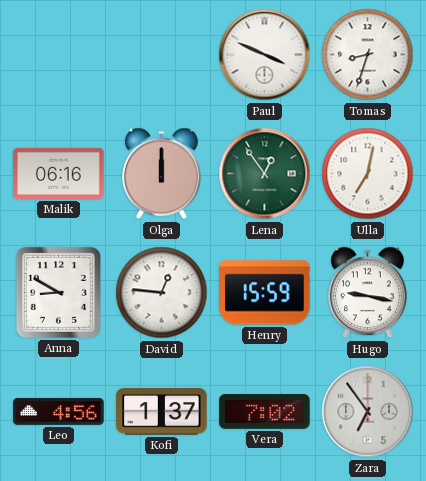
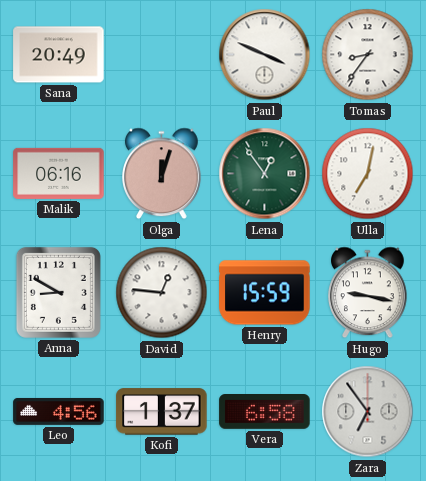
Sana: none -> 20:49 (59, 55)
Tomas: 8:33 -> 8:36 (368, 55)
Olga: 12:00 -> 12:03 (162, 174)
Vera: 7:02 -> 6:58 (265, 412)
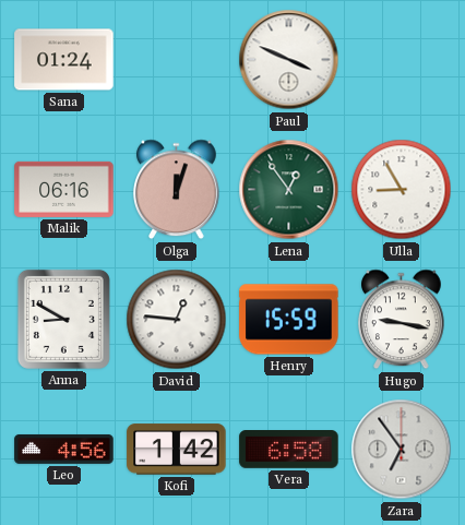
Sana: 20:49 -> 01:24 (64, 60)
Tomas: 8:36 -> none (368, 55)
Ulla: 7:02 -> 8:55 (402, 190)
Kofi: 1:37 -> 1:42 (177, 450)
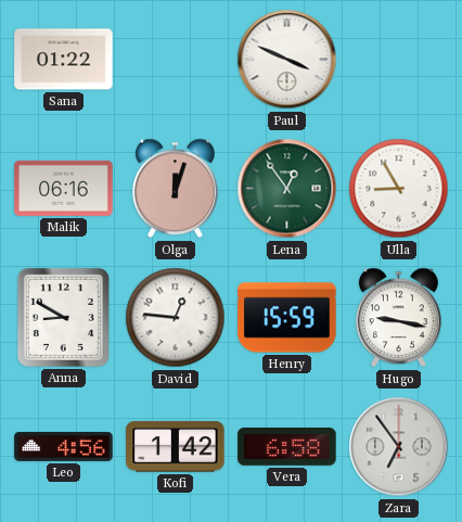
Sana: 01:24 -> 01:22 (64, 60)
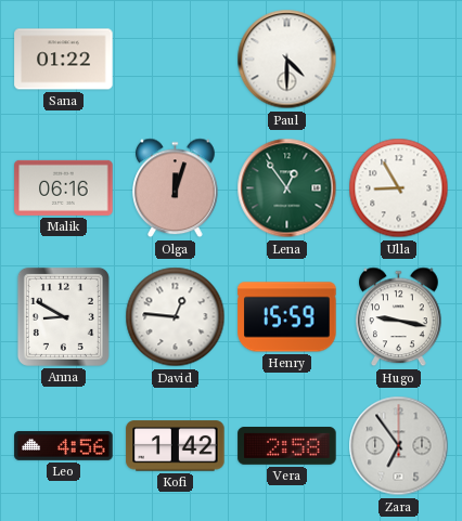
Paul: 3:49 -> 4:30 (287, 60)
Vera: 6:58 -> 2:58 (287, 446)
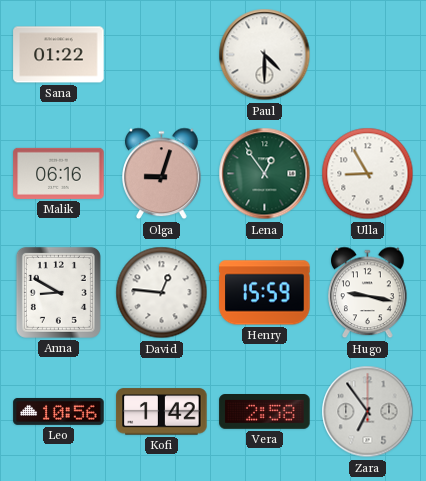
Olga: 12:03 -> 9:03 (162, 174)
Leo: 4:56 -> 10:56 (59, 411)
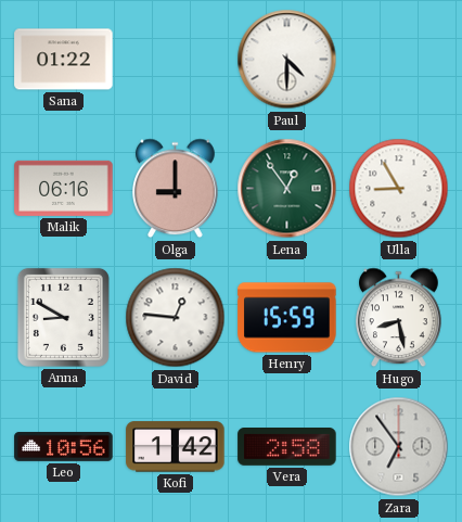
Olga: 9:03 -> 9:00 (176, 189)
Hugo: 9:17 -> 8:28 (399, 318)
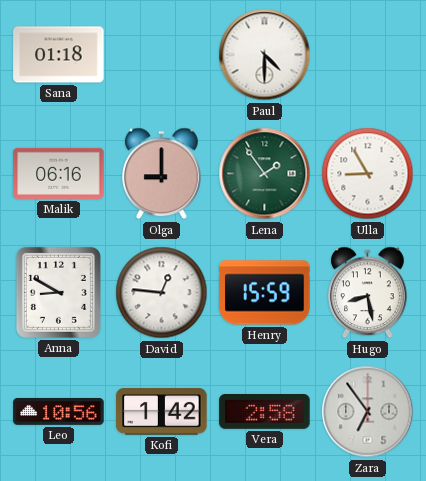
Sana: 01:22 -> 01:18 (59, 55)
Lena: 12:54 -> 1:54 (265, 174)
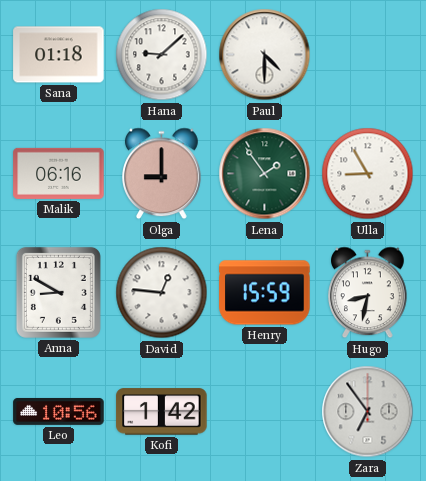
Hana: none -> 9:08 (162, 55)
Hugo: 8:28 -> 8:32 (368, 293)
Vera: 2:58 -> none (265, 412)
